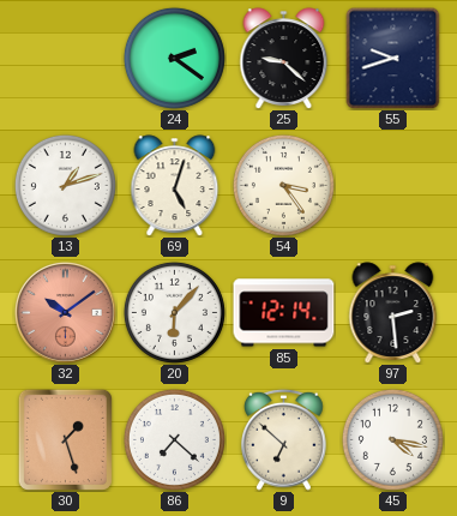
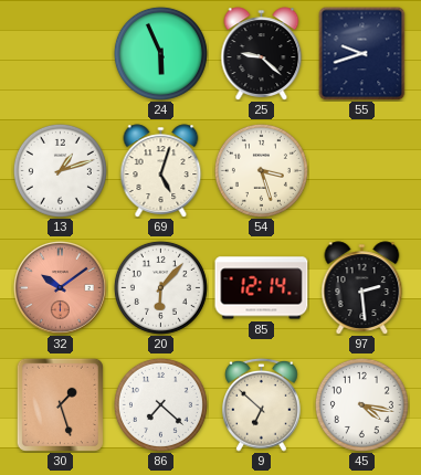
24: 2:21 -> 5:56 (160, 53)
54: 3:24 -> 3:27 (261, 170)
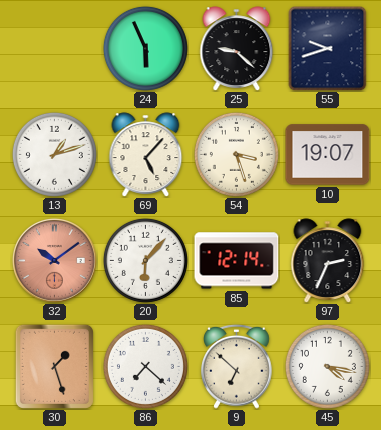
69: 5:03 -> 5:07 (146, 155)
10: none -> 19:07 (328, 155)
97: 2:29 -> 2:34 (328, 261)
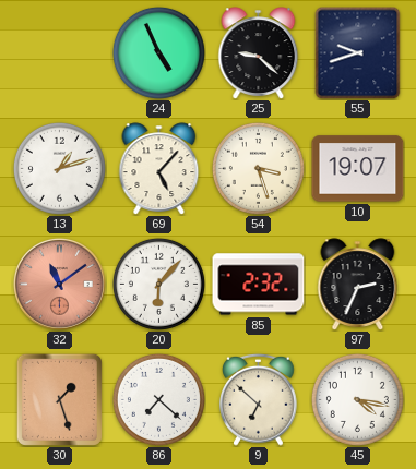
24: 5:56 -> 4:56 (158, 52)
32: 10:09 -> 11:09 (59, 284)
85: 12:14 -> 2:32 (259, 285)
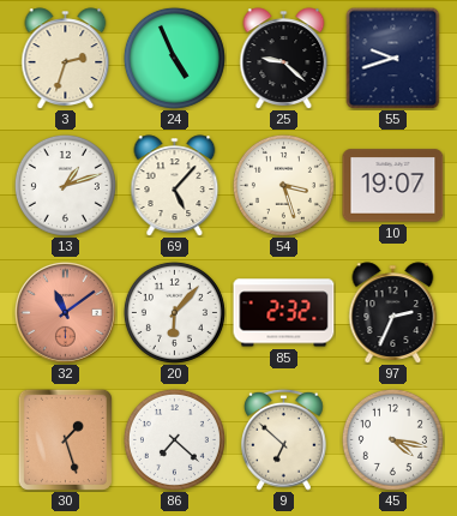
3: none -> 2:33 (66, 59)
